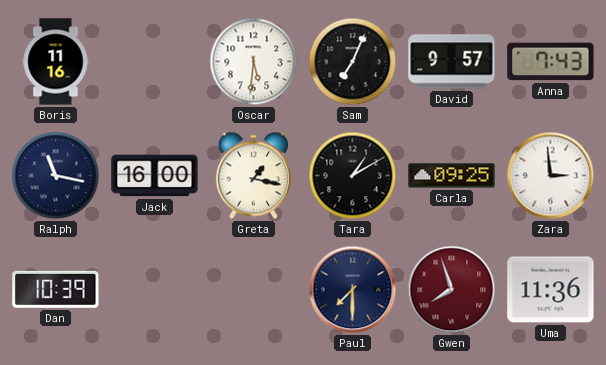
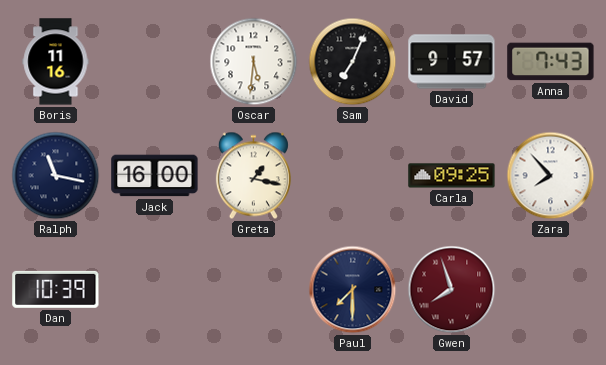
Tara: 1:10 -> none (353, 176)
Zara: 2:59 -> 7:53 (551, 176)
Uma: 11:36 -> none (551, 290)
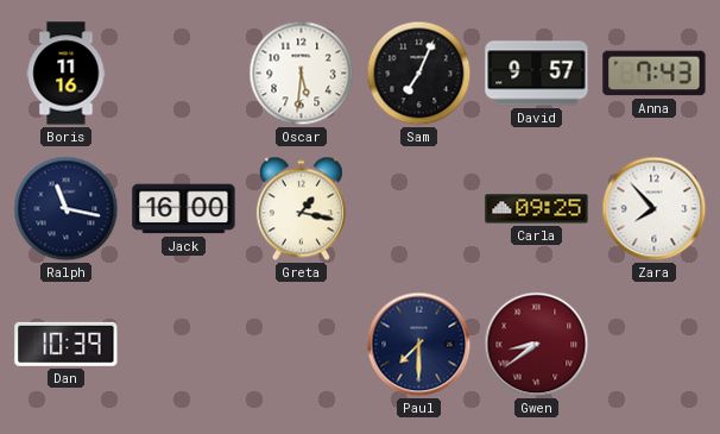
Gwen: 7:57 -> 8:39 (537, 345)
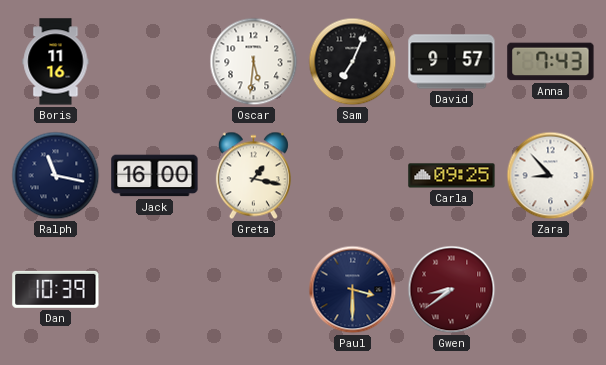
Zara: 7:53 -> 8:53 (551, 176)
Paul: 7:30 -> 3:30 (353, 290)
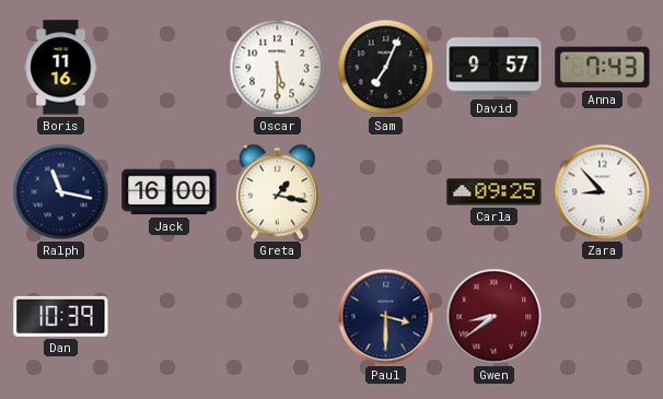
Oscar: 5:31 -> 5:30 (278, 68)
